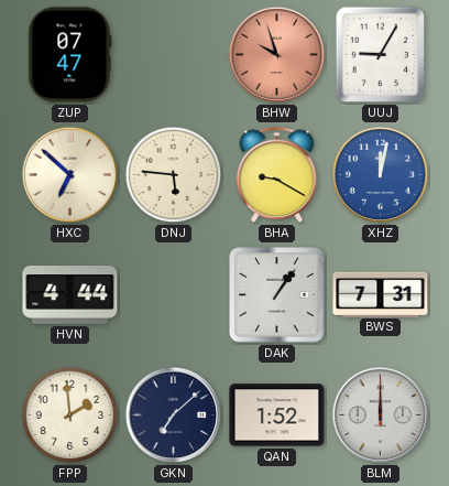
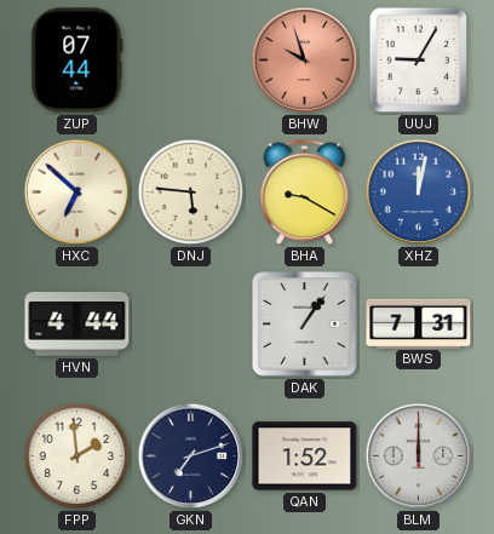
ZUP: 07:47 -> 07:44 (77, 61)
GKN: 7:08 -> 7:12 (191, 457)
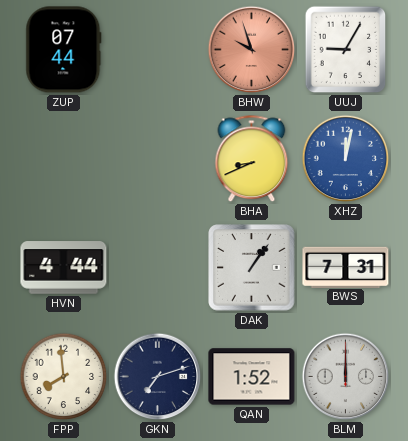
HXC: 6:52 -> none (77, 193)
DNJ: 5:46 -> none (191, 193)
BHA: 9:20 -> 8:41 (252, 159)
FPP: 1:59 -> 7:59 (64, 377)
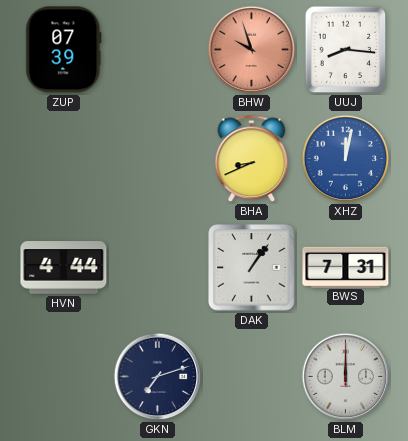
ZUP: 07:44 -> 07:39 (64, 50)
UUJ: 9:05 -> 8:16 (346, 50)
FPP: 7:59 -> none (64, 377)
QAN: 1:52 -> none (252, 377)
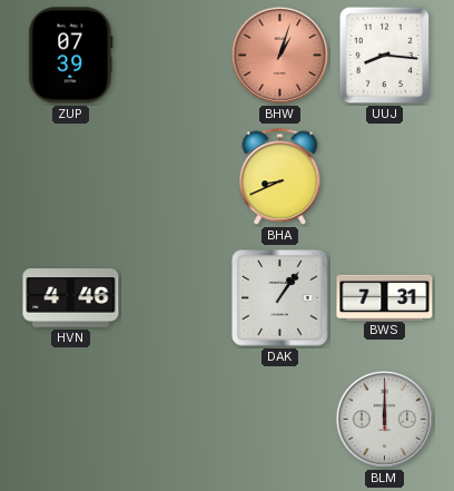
BHW: 9:57 -> 1:03 (280, 56)
XHZ: 12:02 -> none (346, 159)
HVN: 4:44 -> 4:46 (71, 298)
GKN: 7:12 -> none (158, 377)
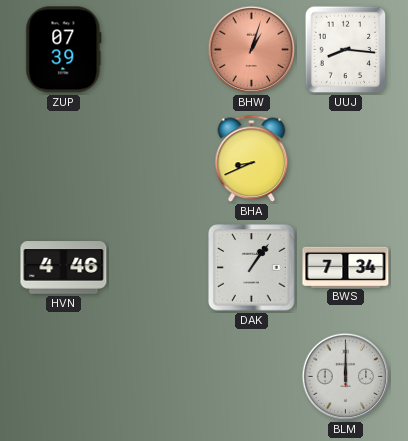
BWS: 7:31 -> 7:34 (346, 267)
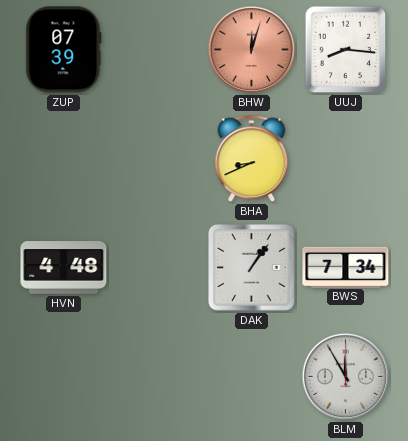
BHW: 1:03 -> 12:03 (252, 50)
HVN: 4:46 -> 4:48 (64, 268)
BLM: 12:00 -> 11:55 (346, 377)
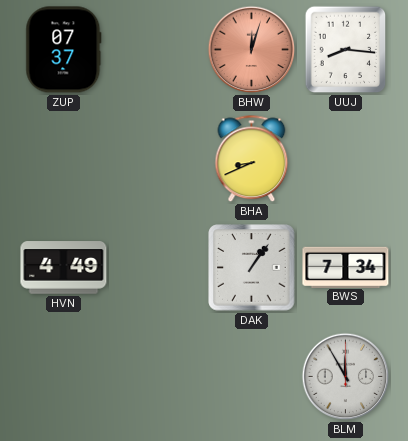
ZUP: 07:39 -> 07:37 (64, 50)
HVN: 4:48 -> 4:49 (64, 268)
